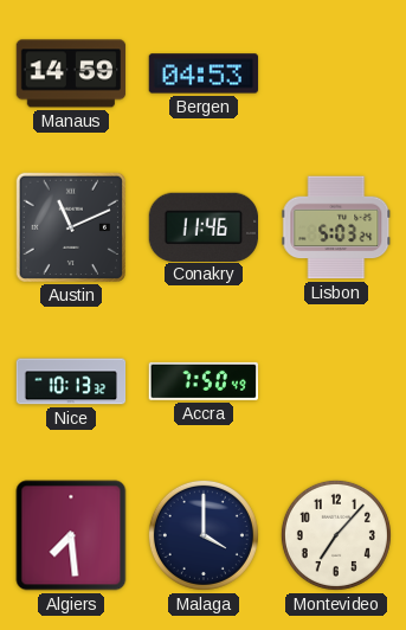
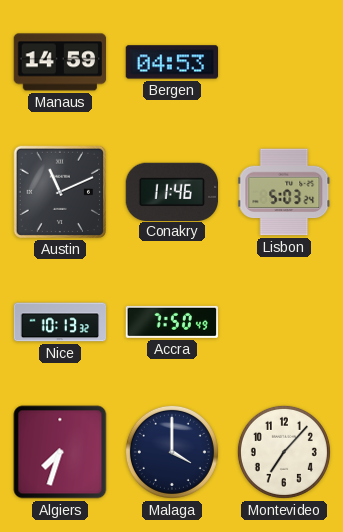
Algiers: 7:29 -> 7:33 (60, 452)
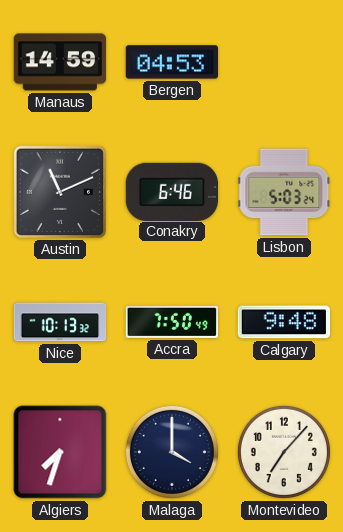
Conakry: 11:46 -> 6:46 (171, 191)
Calgary: none -> 9:48 (283, 322)
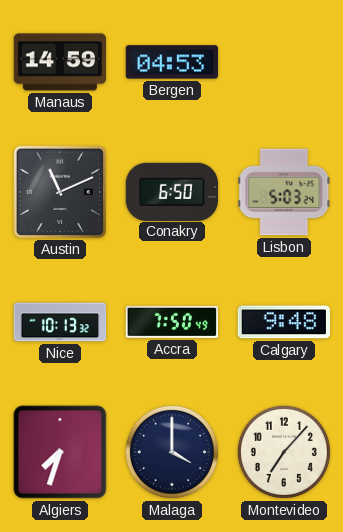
Conakry: 6:46 -> 6:50 (171, 191)
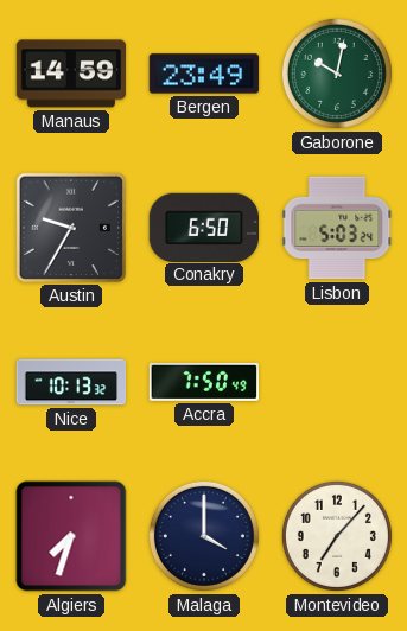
Bergen: 04:53 -> 23:49 (204, 74)
Gaborone: none -> 10:02 (337, 74)
Austin: 11:11 -> 9:35 (70, 227)
Calgary: 9:48 -> none (283, 322)
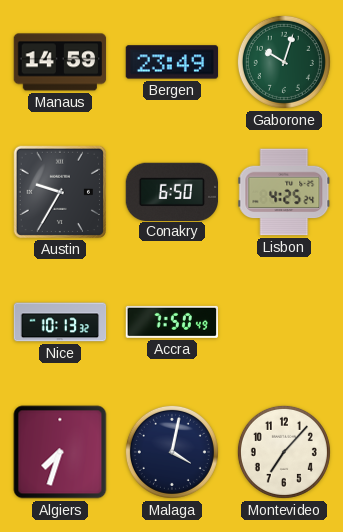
Gaborone: 10:02 -> 10:03 (284, 62)
Lisbon: 5:03 -> 4:25 (284, 192)
Malaga: 4:00 -> 4:02 (172, 452)
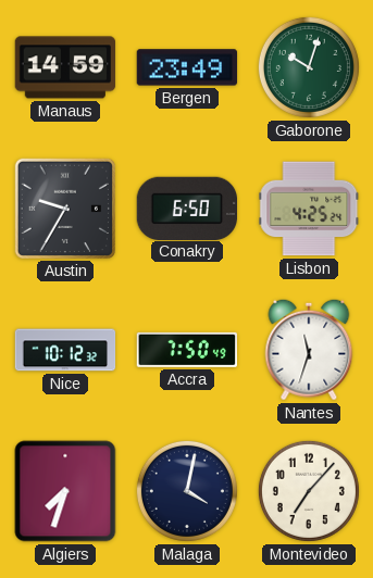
Nice: 10:13 -> 10:12 (65, 350)
Nantes: none -> 11:33 (309, 350)
